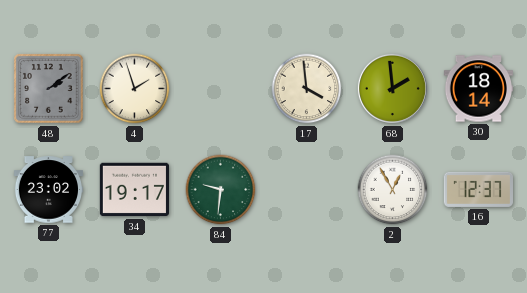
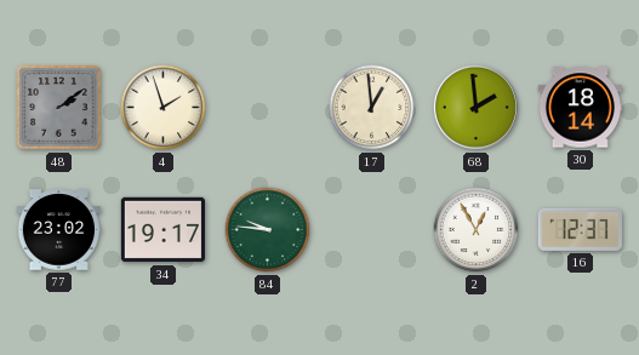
17: 3:59 -> 12:59 (372, 108)
84: 9:31 -> 9:46 (268, 230)
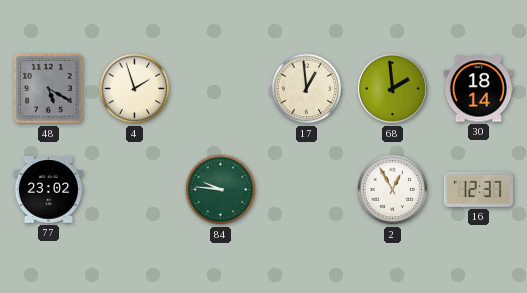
48: 2:09 -> 5:20 (49, 89)
34: 19:17 -> none (162, 230)
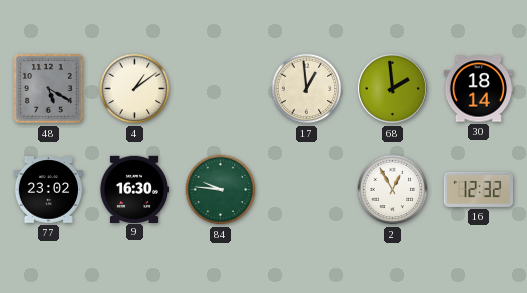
4: 1:57 -> 1:09 (135, 89)
9: none -> 16:30 (133, 189)
16: 12:37 -> 12:32 (478, 189)
